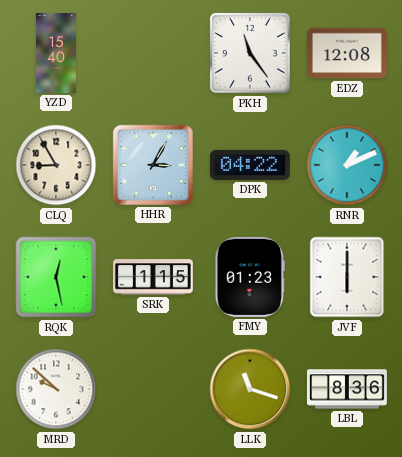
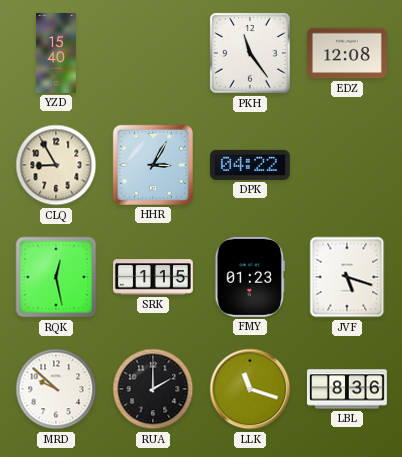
RNR: 1:11 -> none (347, 165)
JVF: 6:00 -> 5:18 (347, 277)
RUA: none -> 2:00 (153, 389)
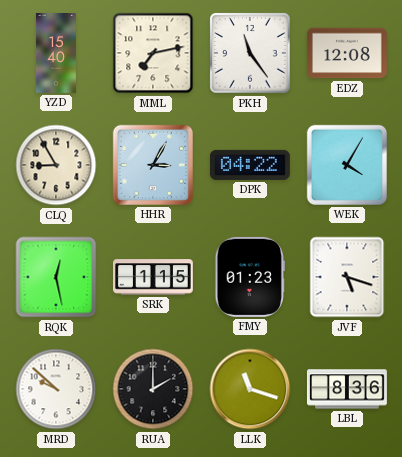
MML: none -> 7:13 (153, 53)
WEK: none -> 4:05 (347, 165)
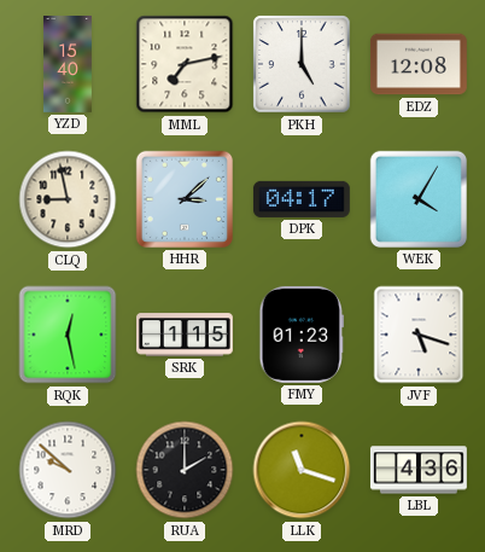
PKH: 11:24 -> 5:00 (302, 64)
CLQ: 8:55 -> 8:58 (68, 199)
HHR: 3:05 -> 3:08 (185, 199)
DPK: 04:22 -> 04:17 (302, 199)
LBL: 8:36 -> 4:36 (419, 470)
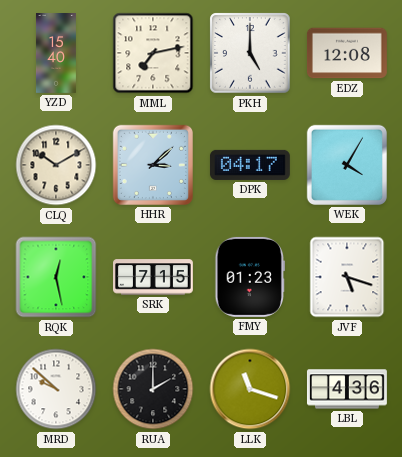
CLQ: 8:58 -> 10:10 (56, 165)
SRK: 1:15 -> 7:15 (154, 277)
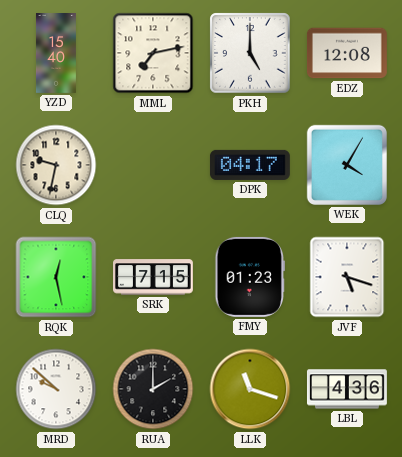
CLQ: 10:10 -> 9:32 (56, 165)
HHR: 3:08 -> none (153, 165)
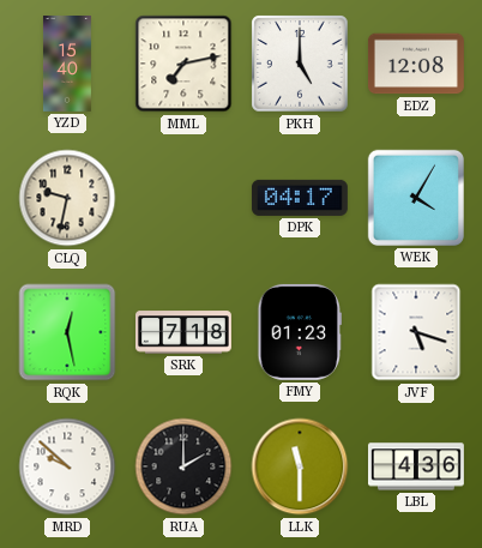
SRK: 7:15 -> 7:18 (185, 332)
LLK: 11:18 -> 11:30 (300, 466)
